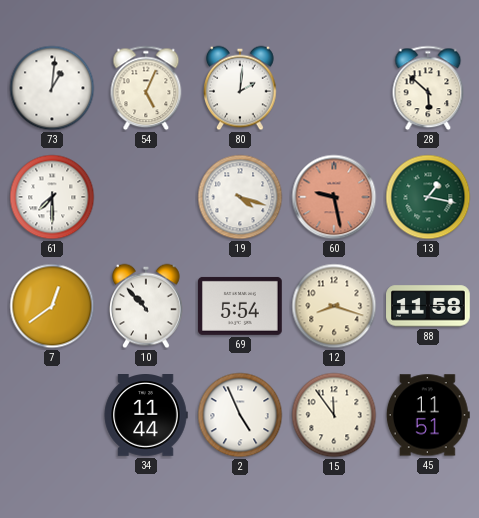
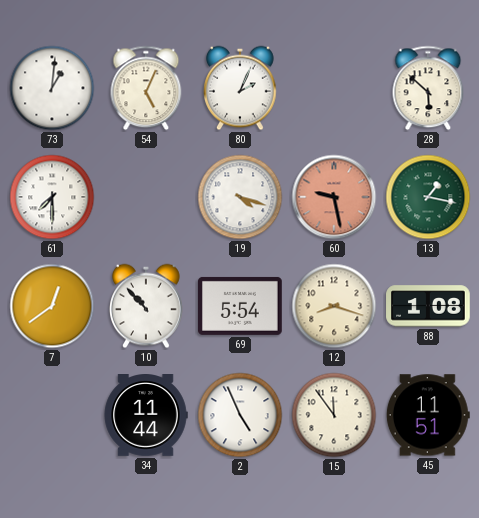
80: 2:01 -> 2:04 (241, 88)
88: 11:58 -> 1:08 (428, 306)
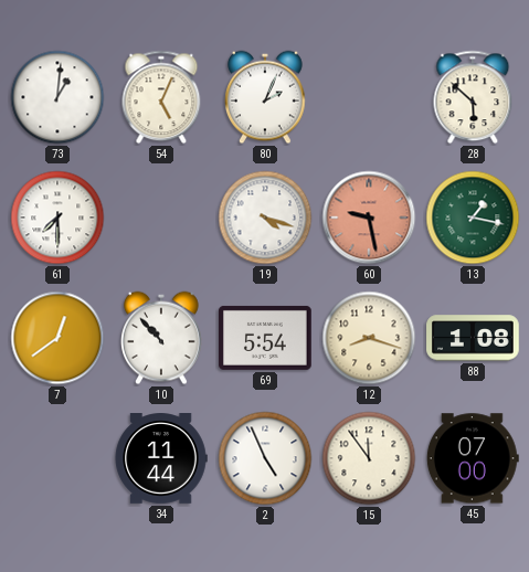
45: 11:51 -> 07:00 (473, 458)
